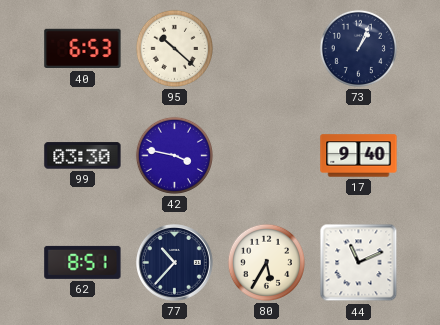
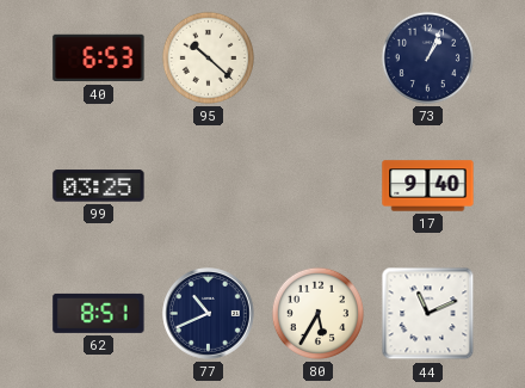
99: 03:30 -> 03:25 (99, 186)
42: 3:47 -> none (174, 155)
77: 10:37 -> 10:41 (209, 314)
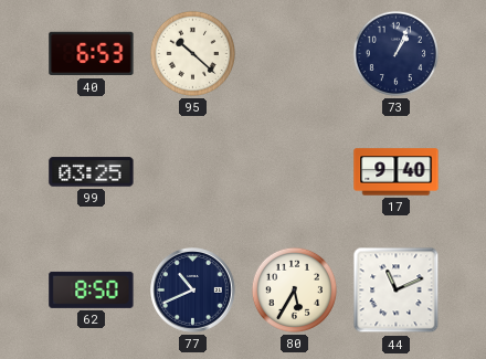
62: 8:51 -> 8:50 (92, 289)
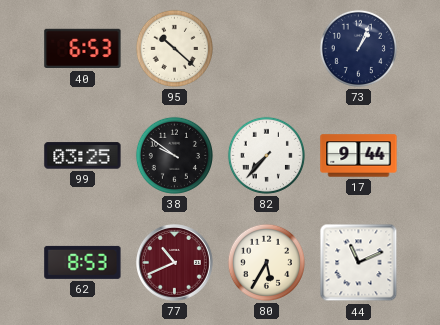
38: none -> 9:51 (174, 155)
82: none -> 7:37 (266, 155)
17: 9:40 -> 9:44 (359, 156)
62: 8:50 -> 8:53 (83, 262)
77 dial: navy -> burgundy (175, 263)
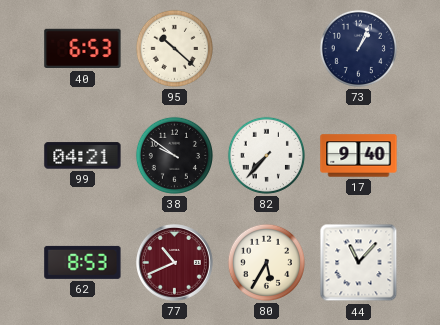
99: 03:25 -> 04:21 (83, 156)
17: 9:44 -> 9:40 (359, 156)
44: 11:11 -> 11:07 (359, 263)
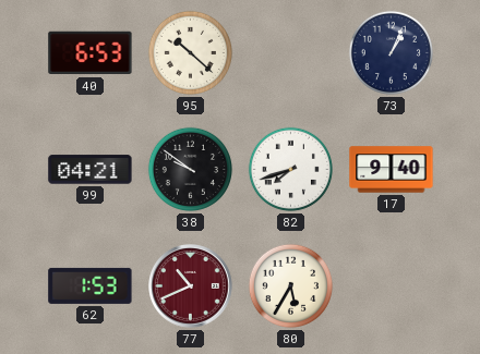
82: 7:37 -> 7:42 (290, 169)
62: 8:53 -> 1:53 (91, 285)
44: 11:07 -> none (359, 263)
